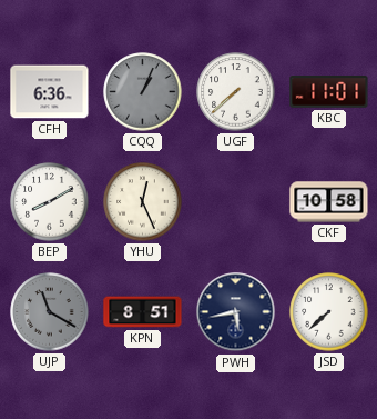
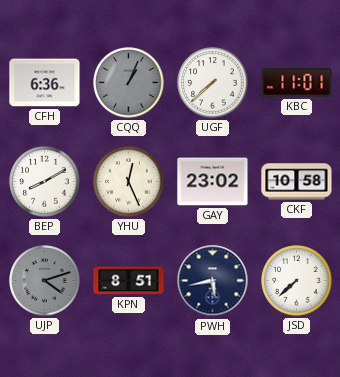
GAY: none -> 23:02 (213, 182)
UJP: 11:20 -> 4:12 (45, 281)
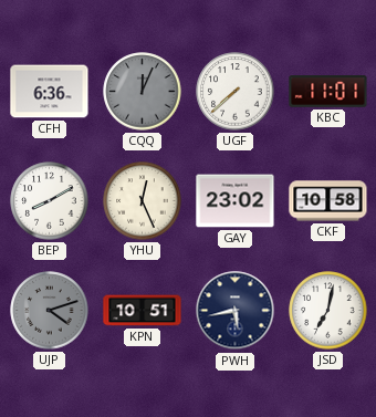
CQQ: 1:04 -> 12:04 (143, 92)
KPN: 8:51 -> 10:51 (143, 311)
JSD: 7:38 -> 7:02 (328, 311)
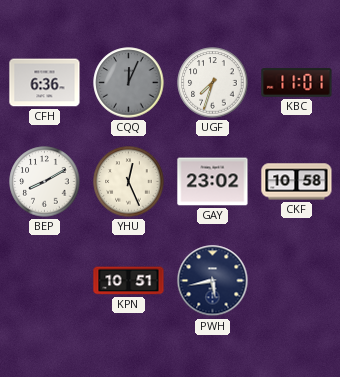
UGF: 7:38 -> 7:33 (213, 83)
UJP: 4:12 -> none (50, 311)
JSD: 7:02 -> none (328, 311)
